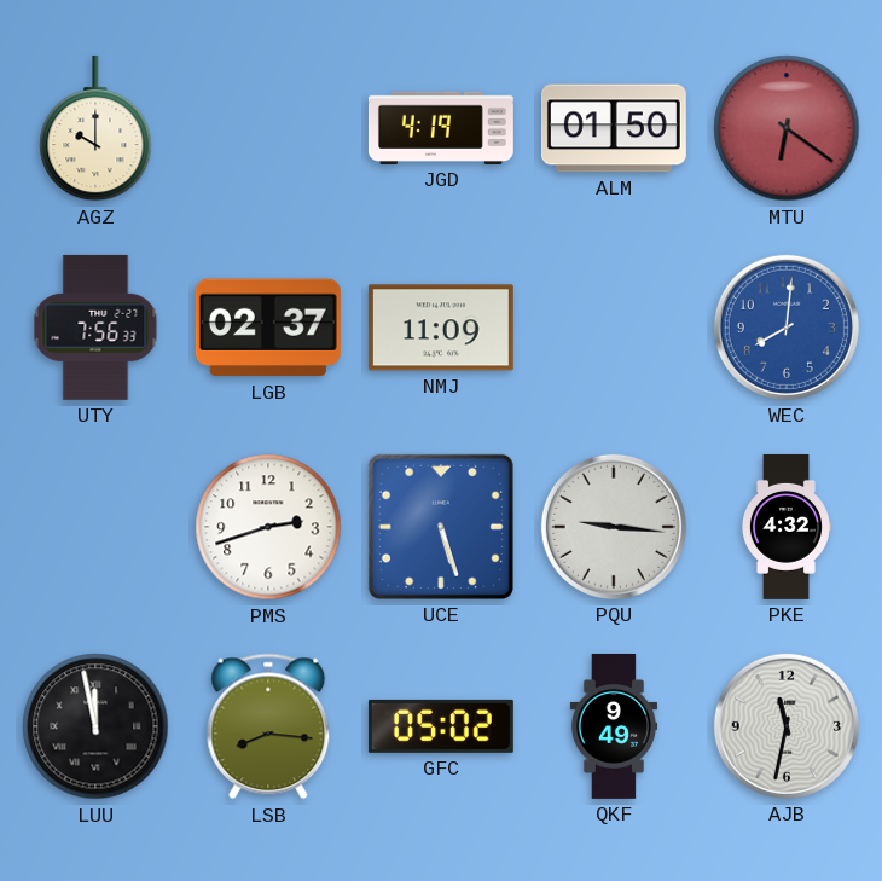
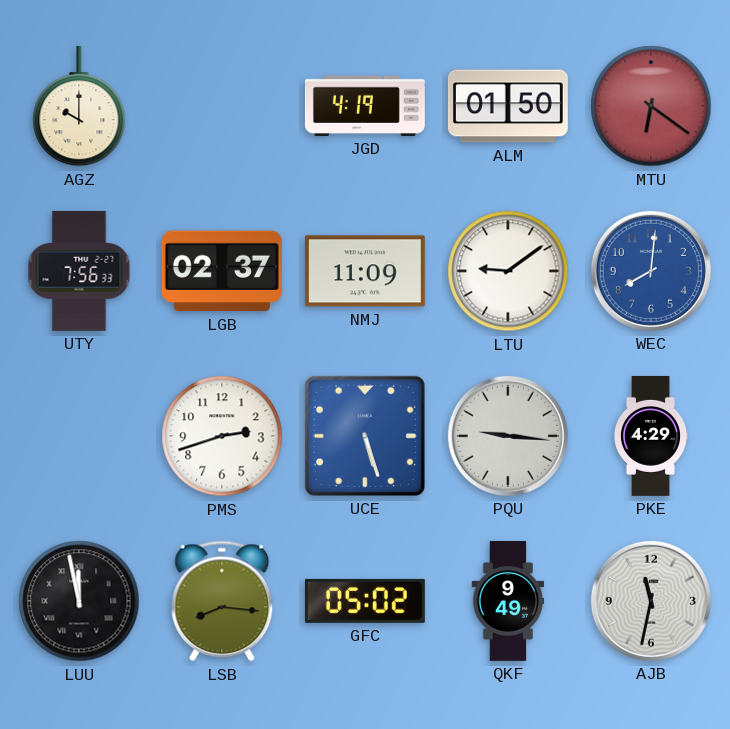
LTU: none -> 9:09 (508, 271)
PKE: 4:32 -> 4:29 (650, 436)
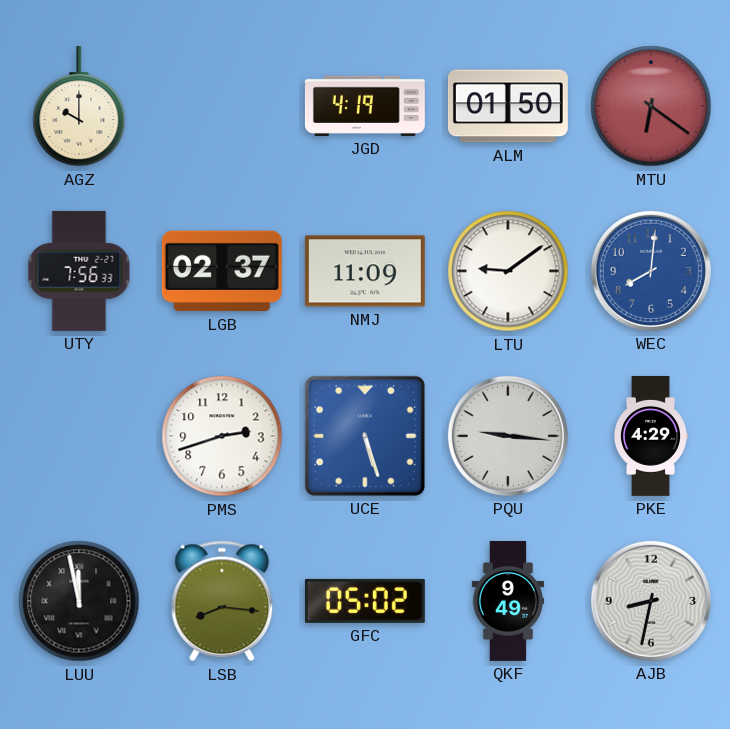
AJB: 11:32 -> 8:32 (651, 601)
